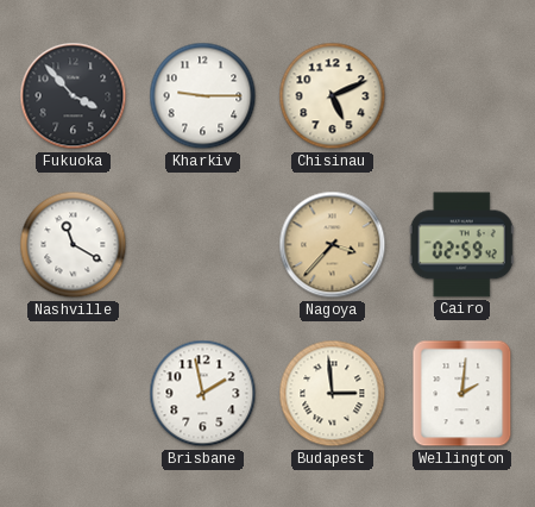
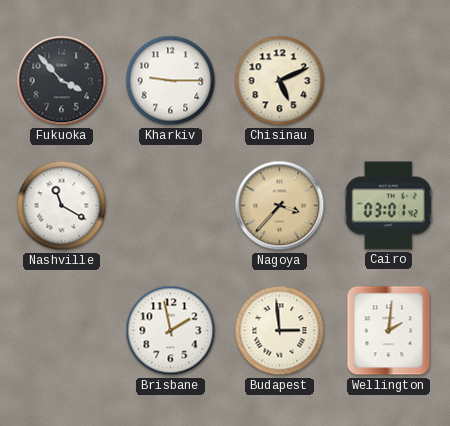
Cairo: 02:59 -> 03:01 (388, 206)
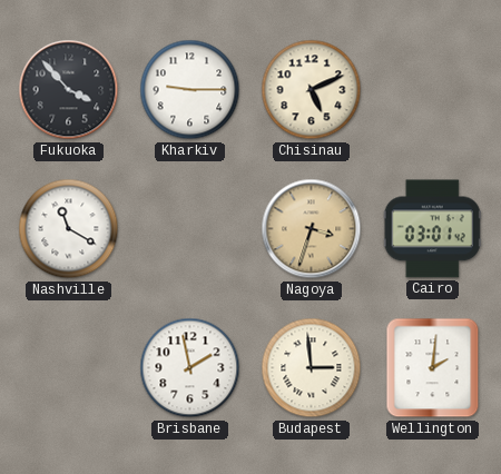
Nagoya: 3:37 -> 3:33 (312, 229)
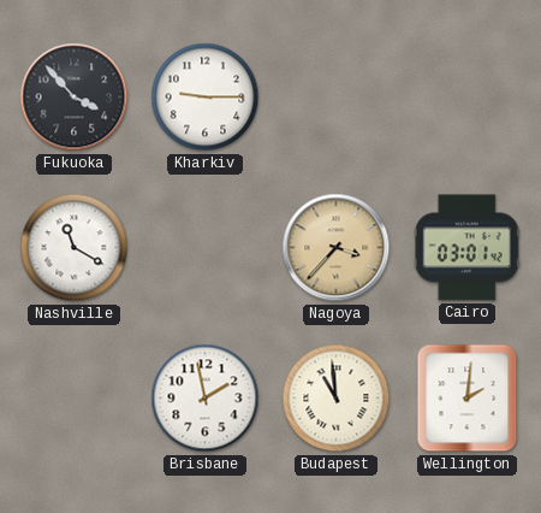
Chisinau: 5:11 -> none (312, 90)
Nagoya: 3:33 -> 3:37 (337, 248)
Budapest: 2:59 -> 10:59 (337, 399)
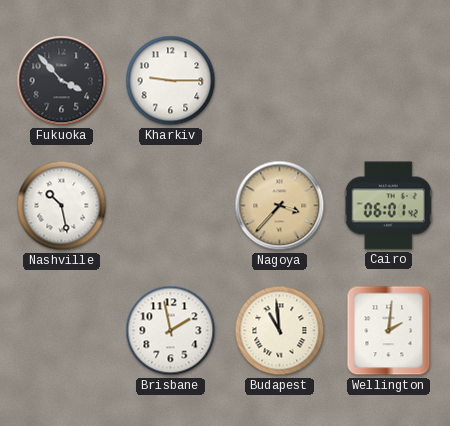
Nashville: 11:20 -> 10:28 (62, 206)
Cairo: 03:01 -> 06:01 (388, 206)
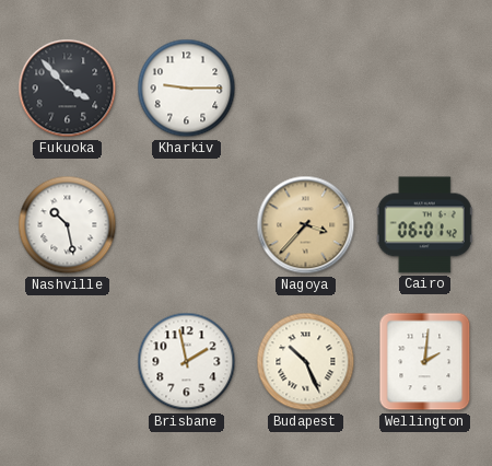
Budapest: 10:59 -> 10:26 (306, 362)
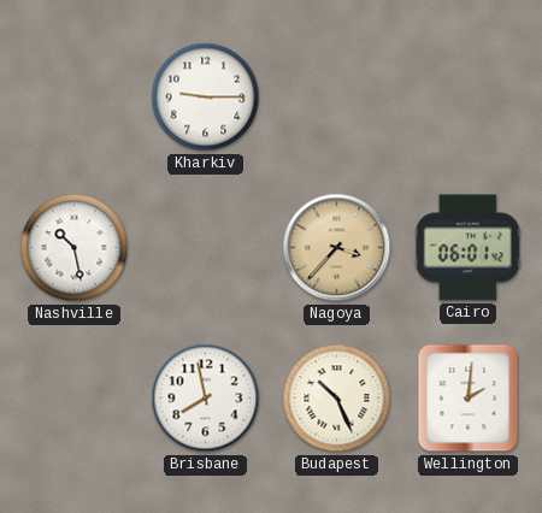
Fukuoka: 3:53 -> none (68, 89)
Brisbane: 1:58 -> 7:58 (206, 399)
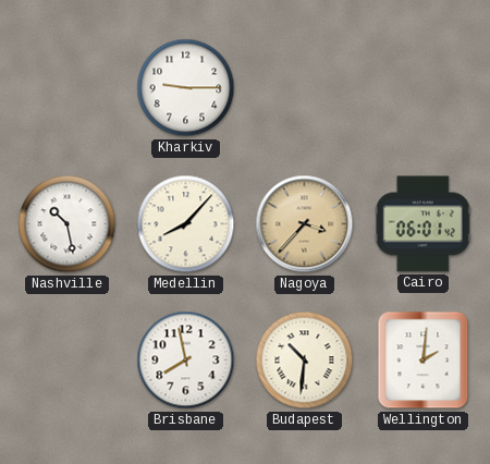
Medellin: none -> 8:07 (186, 224)
Budapest: 10:26 -> 10:31 (305, 361)
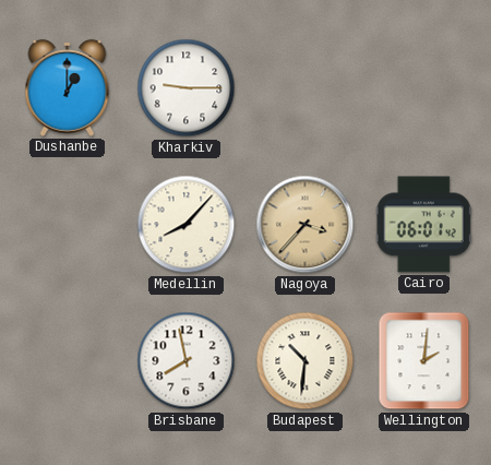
Dushanbe: none -> 1:00 (68, 87)
Nashville: 10:28 -> none (68, 224)
